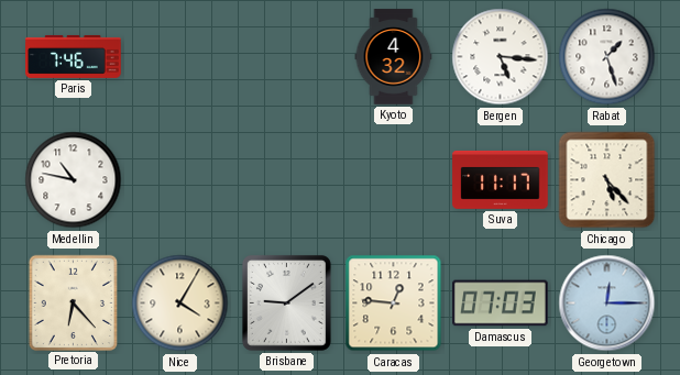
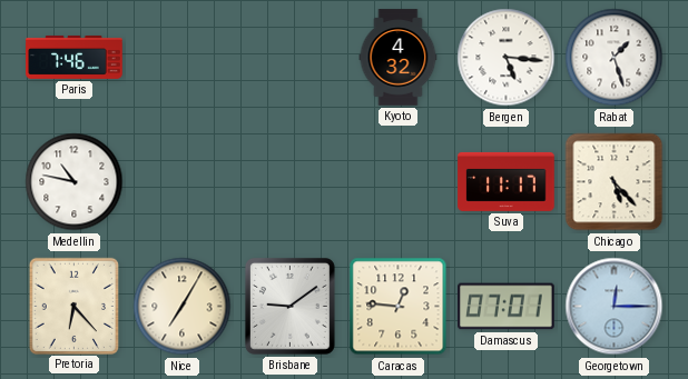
Nice: 4:05 -> 7:05 (183, 307)
Damascus: 07:03 -> 07:01 (507, 307)
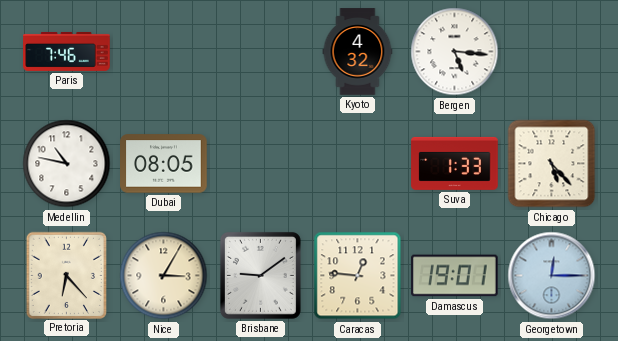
Rabat: 1:27 -> none (615, 58)
Dubai: none -> 08:05 (164, 164)
Suva: 11:17 -> 1:33 (455, 163)
Nice: 7:05 -> 3:05 (164, 276)
Damascus: 07:01 -> 19:01 (455, 276)
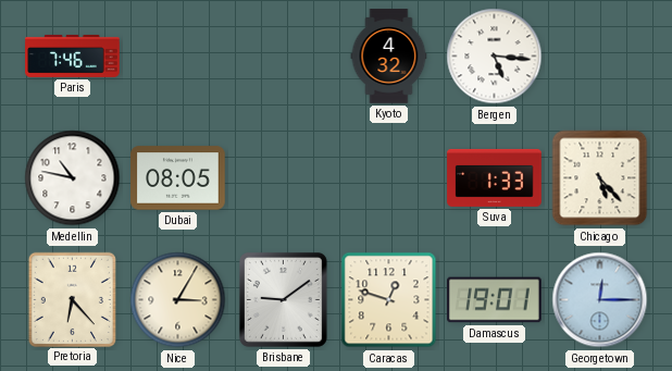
Caracas: 12:46 -> 12:48 (389, 300)
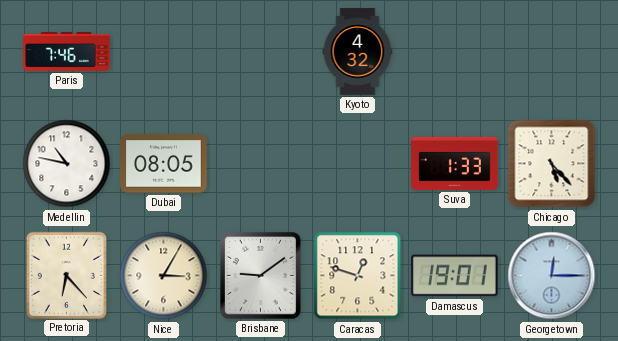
Bergen: 5:16 -> none (495, 57)
